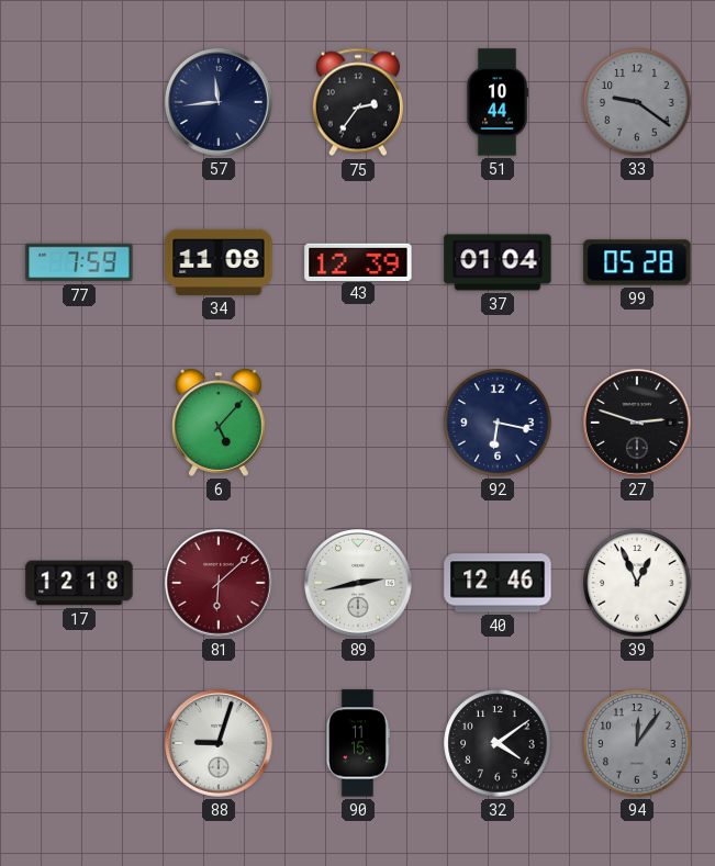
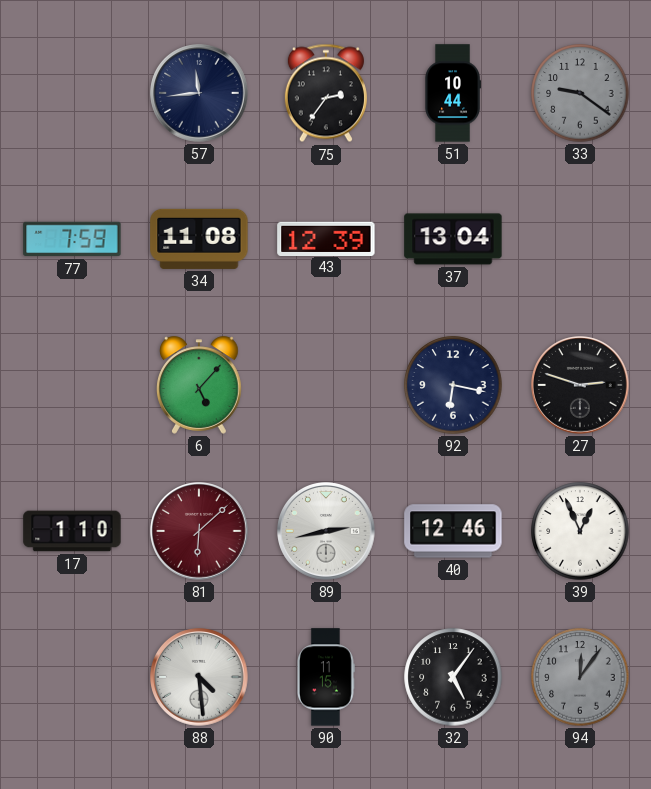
37: 01:04 -> 13:04 (453, 239)
99: 05:28 -> none (637, 262)
17: 12:18 -> 1:10 (72, 531)
88: 9:03 -> 4:29 (199, 677)
32: 4:09 -> 5:06 (453, 677)
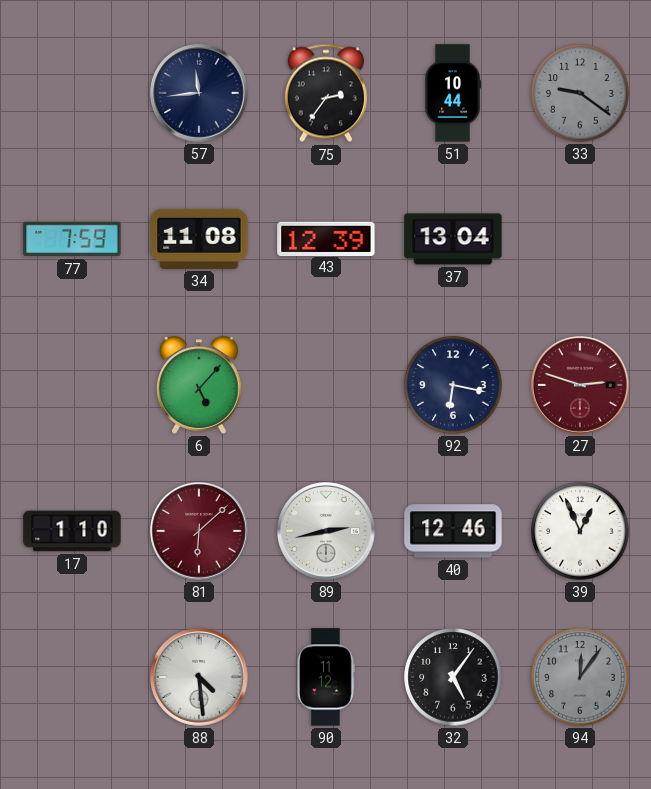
27 dial: black -> burgundy (580, 385)
90: 11:15 -> 11:12 (325, 677)
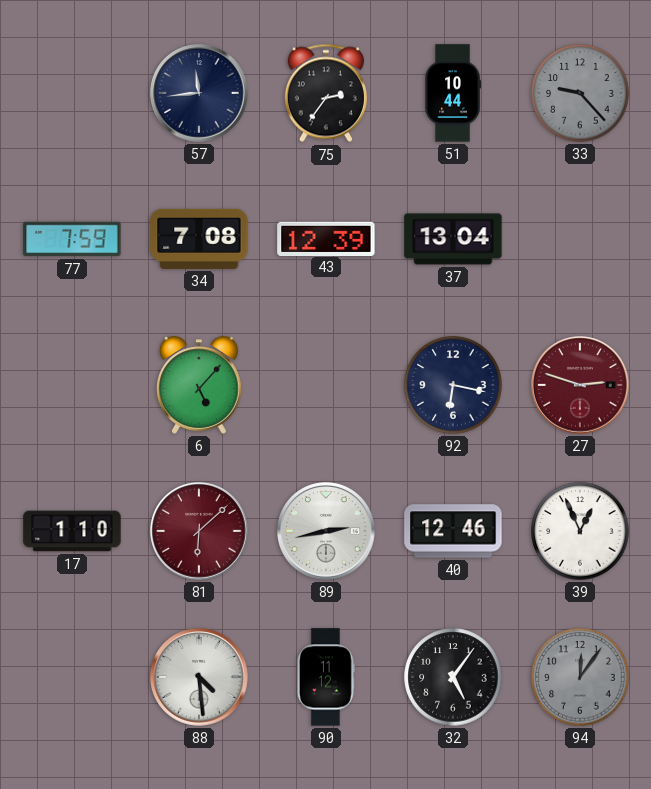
33: 9:21 -> 9:23 (580, 93)
34: 11:08 -> 7:08 (199, 239)
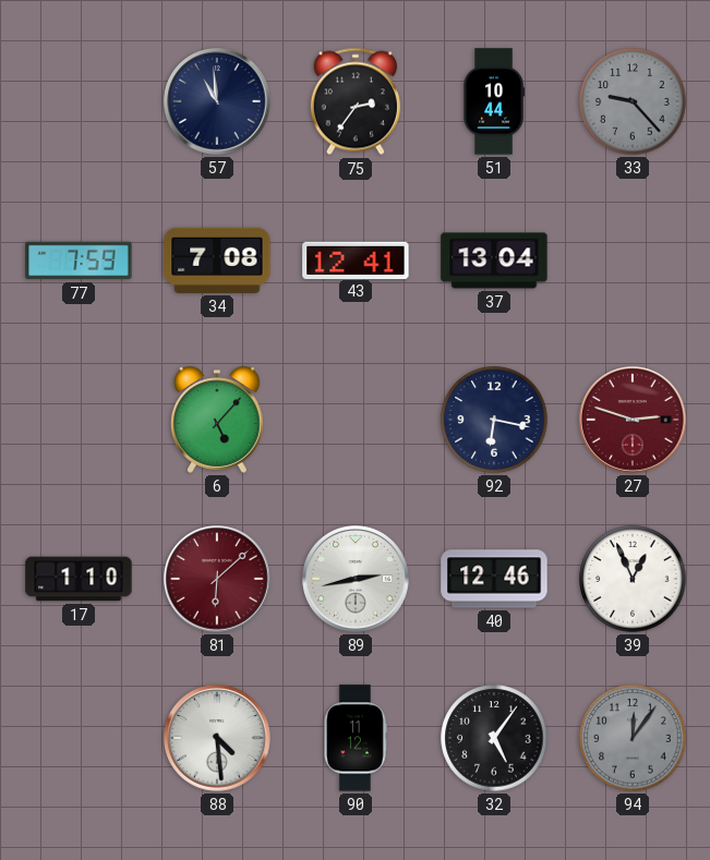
57: 11:44 -> 10:59 (217, 101)
43: 12:39 -> 12:41 (356, 259)
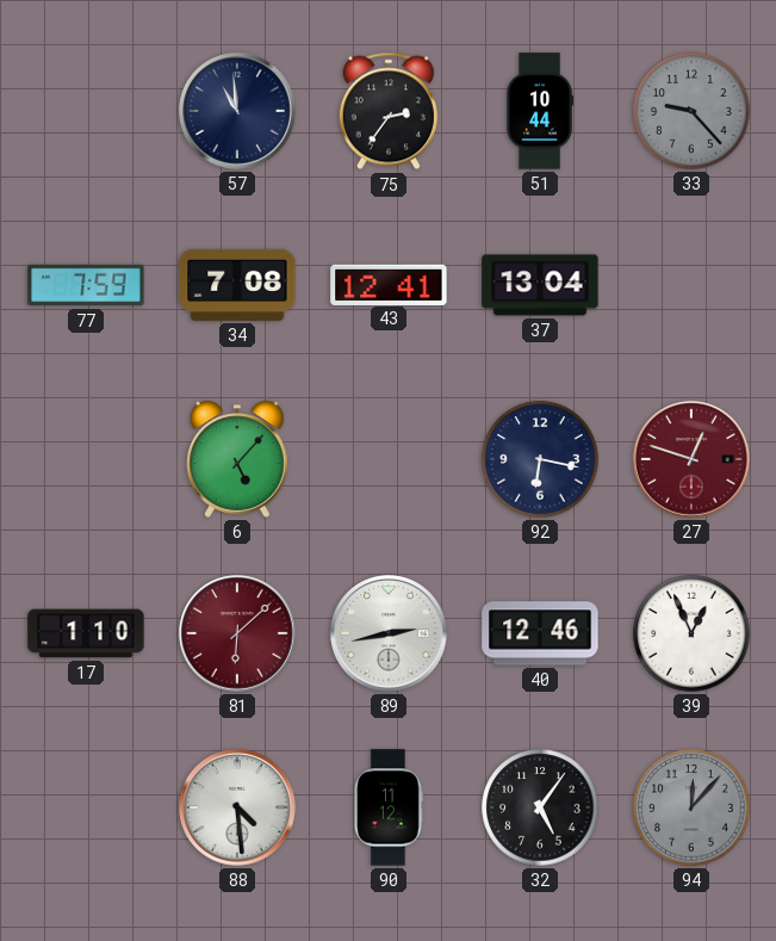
27: 2:48 -> 12:48 (691, 459)
94: 12:06 -> 12:07 (691, 807)
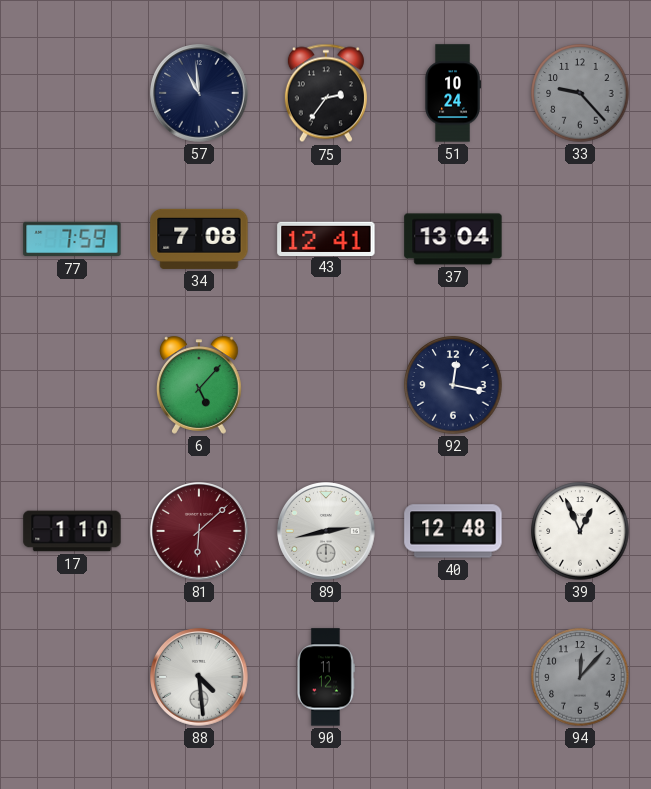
51: 10:44 -> 10:24 (453, 93)
92: 6:17 -> 12:17 (453, 385)
27: 12:48 -> none (691, 459)
40: 12:46 -> 12:48 (453, 531)
32: 5:06 -> none (540, 807)
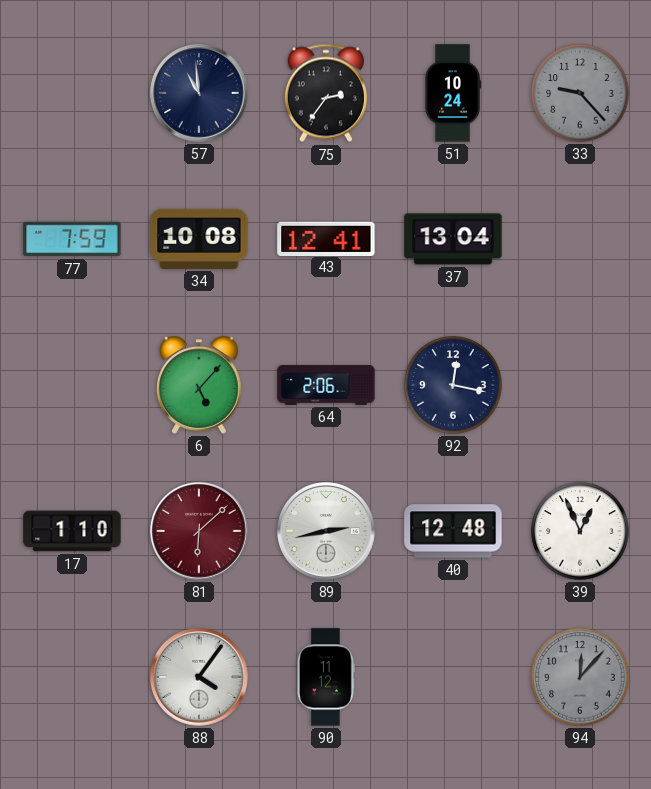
34: 7:08 -> 10:08 (199, 239)
64: none -> 2:06 (326, 385)
88: 4:29 -> 4:06 (199, 677)
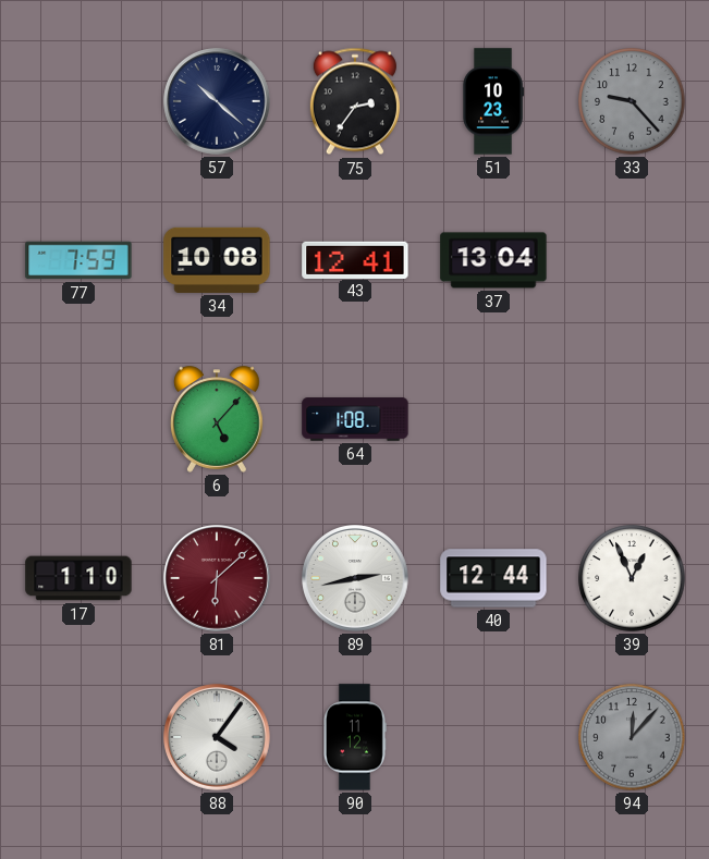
57: 10:59 -> 10:22 (217, 101)
51: 10:24 -> 10:23 (493, 101)
64: 2:06 -> 1:08 (355, 419)
92: 12:17 -> none (453, 385)
40: 12:48 -> 12:44 (493, 578)
